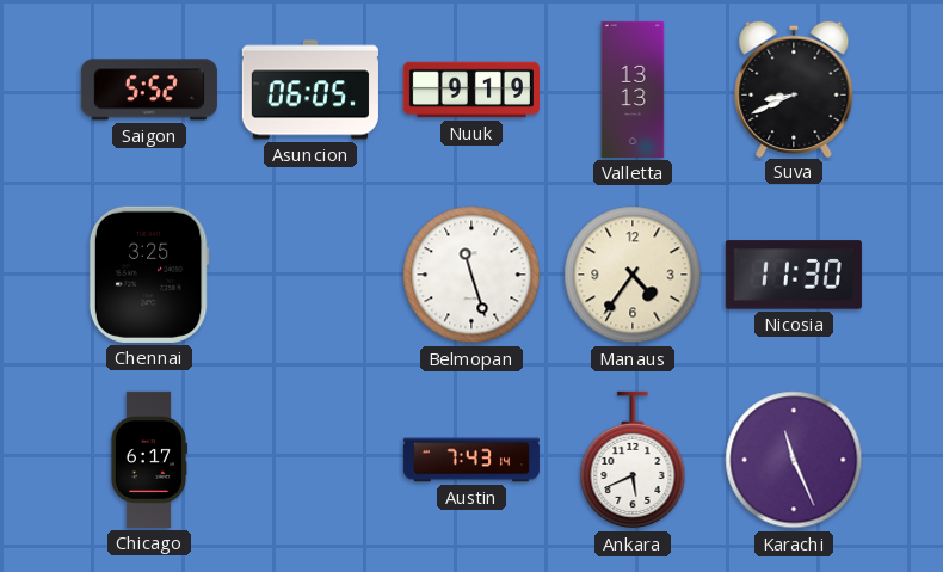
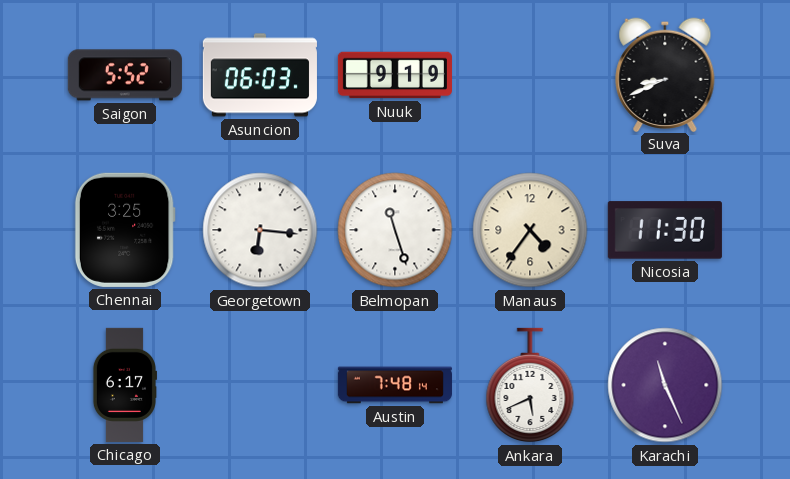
Asuncion: 06:05 -> 06:03 (260, 75)
Valletta: 13:13 -> none (633, 90)
Georgetown: none -> 6:16 (260, 230)
Austin: 7:43 -> 7:48 (395, 385)
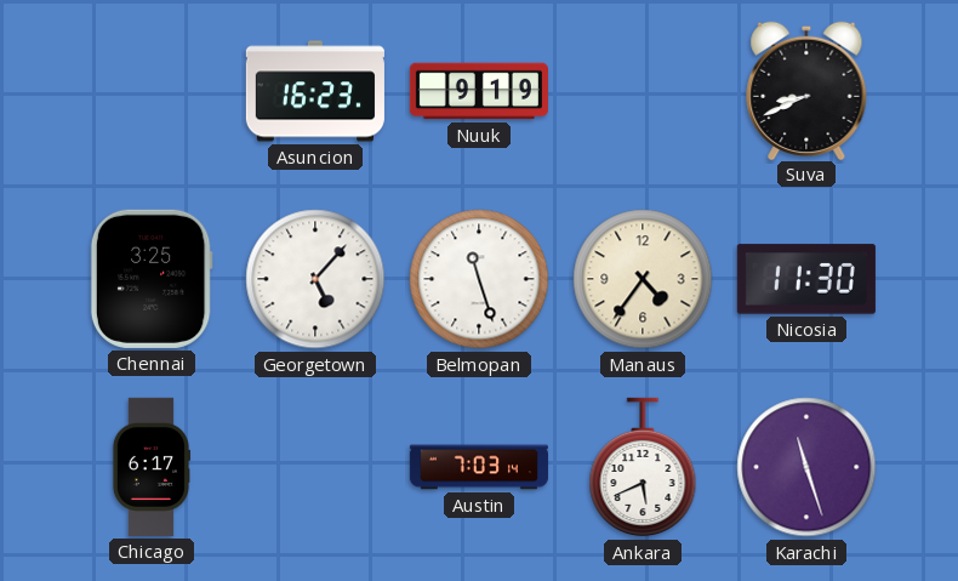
Saigon: 5:52 -> none (125, 75)
Asuncion: 06:03 -> 16:23 (315, 91)
Georgetown: 6:16 -> 5:07 (315, 279)
Austin: 7:48 -> 7:03 (479, 467)
Karachi: 11:26 -> 11:27 (806, 467)
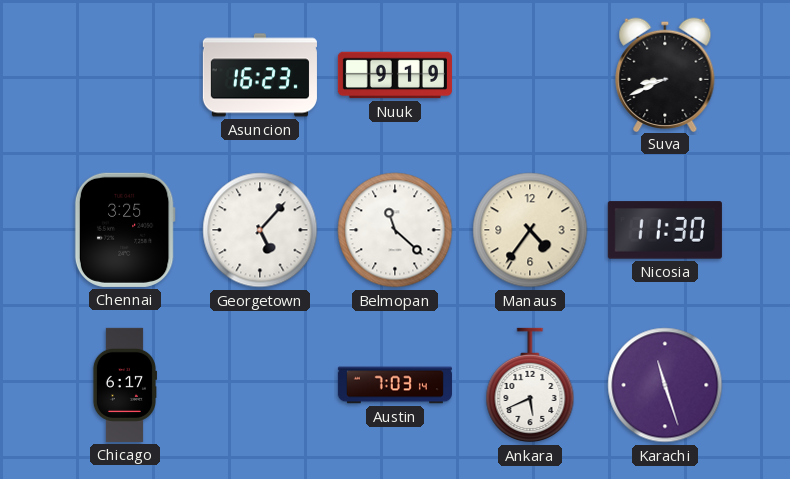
Belmopan: 11:27 -> 11:22 (395, 230)
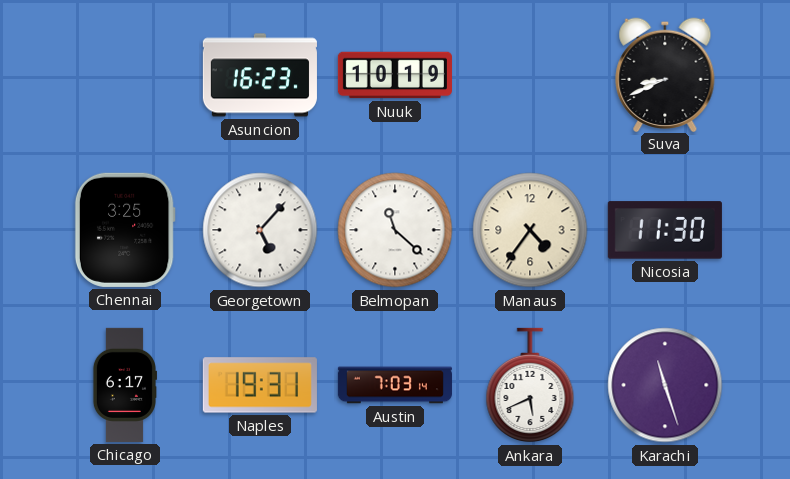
Nuuk: 9:19 -> 10:19 (395, 75)
Naples: none -> 19:31 (260, 385)
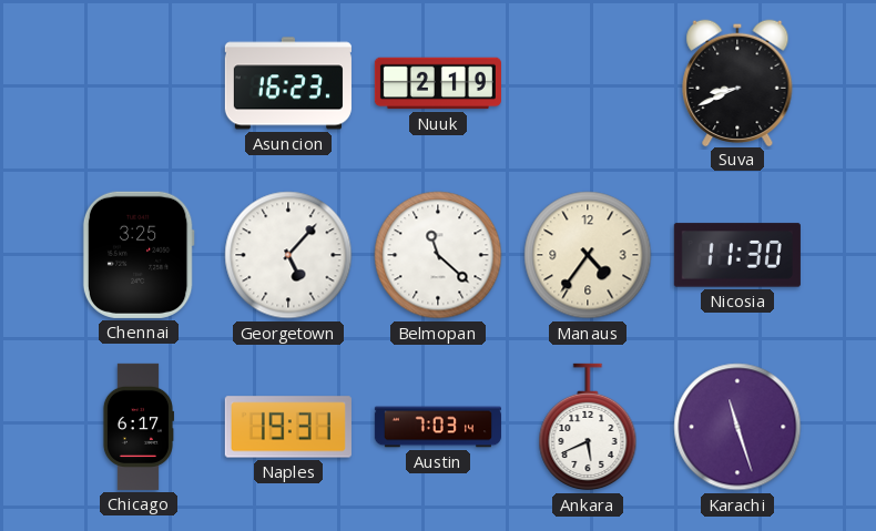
Nuuk: 10:19 -> 2:19 (438, 83)
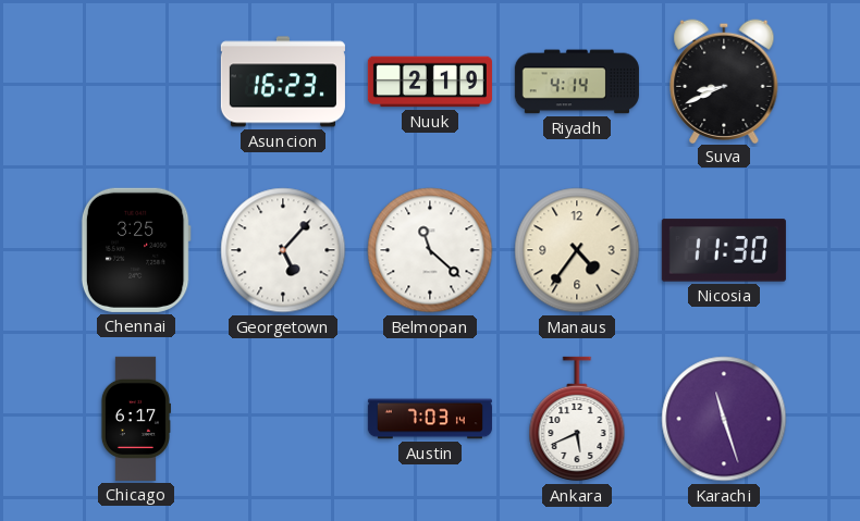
Riyadh: none -> 4:14 (577, 82)
Naples: 19:31 -> none (288, 427)
